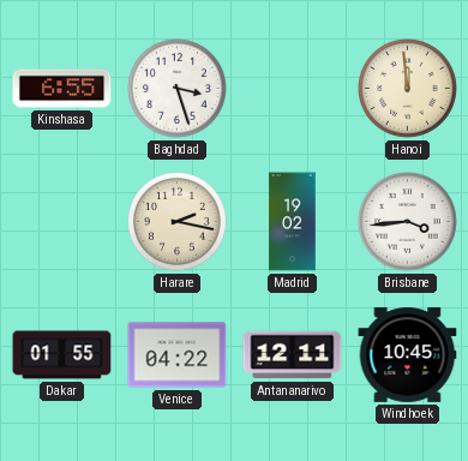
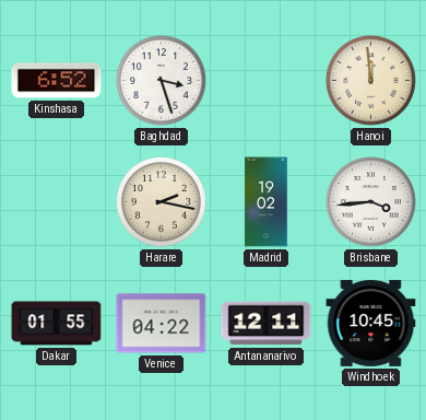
Kinshasa: 6:55 -> 6:52 (57, 81)
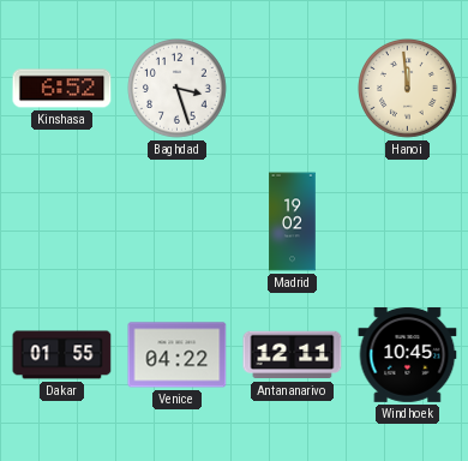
Harare: 2:17 -> none (162, 202)
Brisbane: 3:44 -> none (371, 202)
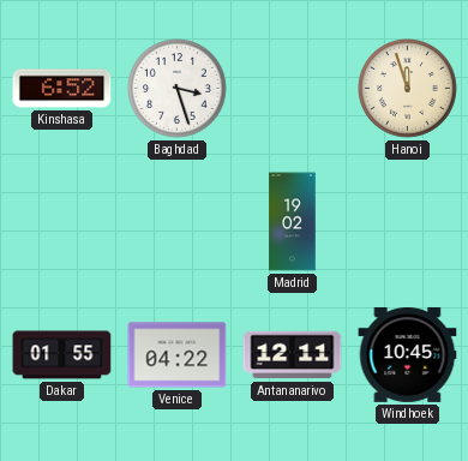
Hanoi: 11:59 -> 11:57 (408, 89)
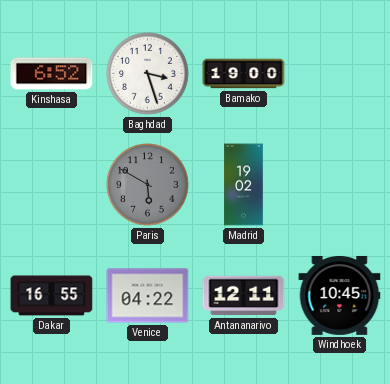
Bamako: none -> 19:00 (244, 74)
Hanoi: 11:57 -> none (408, 89)
Paris: none -> 5:50 (148, 185)
Dakar: 01:55 -> 16:55 (52, 296)
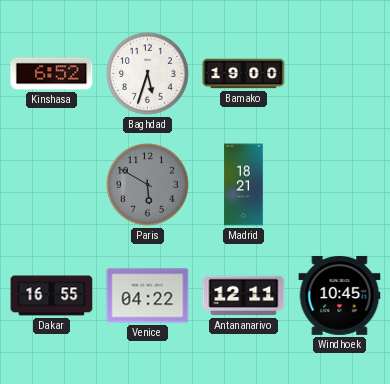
Baghdad: 3:27 -> 5:33 (148, 74)
Madrid: 19:02 -> 18:21 (244, 185)
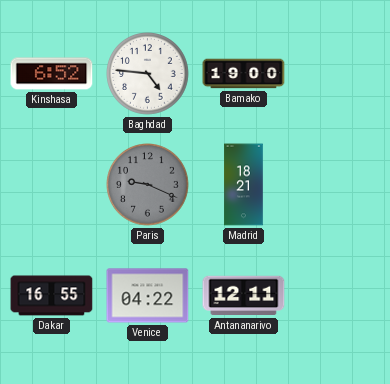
Baghdad: 5:33 -> 4:46 (148, 74)
Paris: 5:50 -> 9:19 (148, 185)
Windhoek: 10:45 -> none (340, 295)
